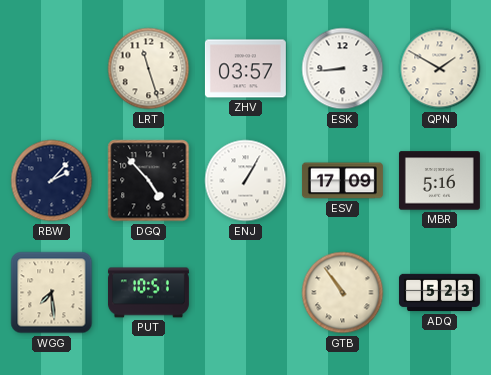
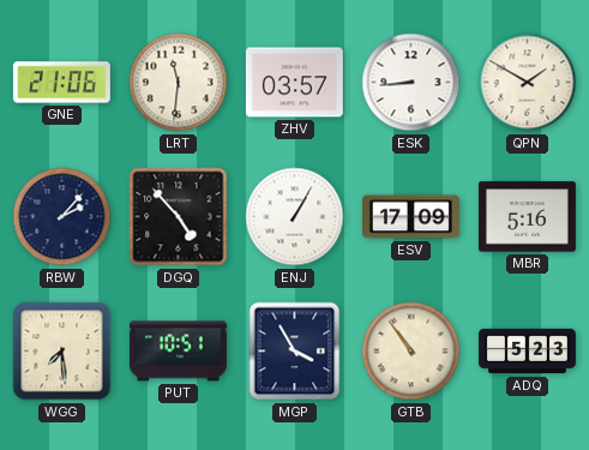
GNE: none -> 21:06 (61, 83)
LRT: 11:27 -> 11:31 (179, 83)
MGP: none -> 3:55 (295, 352)
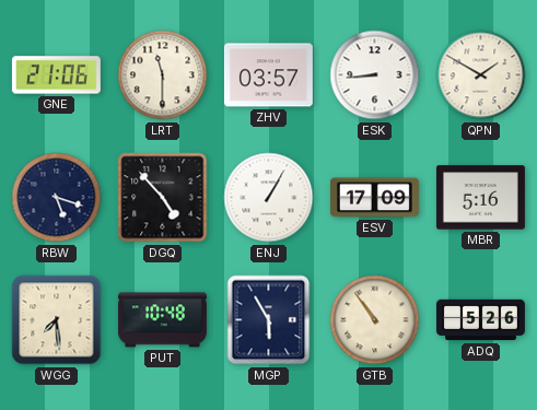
LRT: 11:31 -> 11:30 (163, 75)
RBW: 2:07 -> 5:18 (57, 198)
PUT: 10:51 -> 10:48 (162, 320)
MGP: 3:55 -> 5:55 (269, 320)
ADQ: 5:23 -> 5:26 (480, 320)
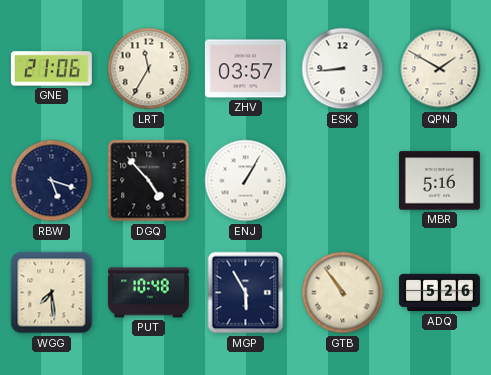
LRT: 11:30 -> 11:35 (149, 69)
ESV: 17:09 -> none (374, 198)
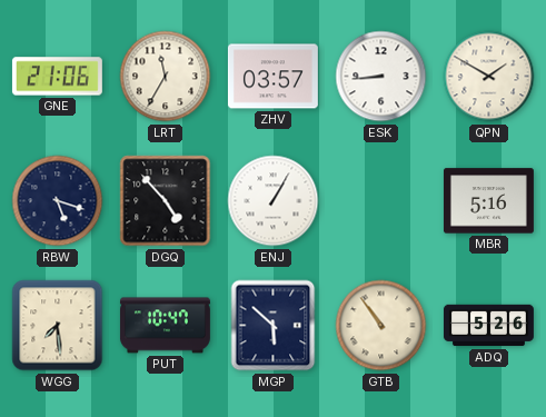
PUT: 10:48 -> 10:47 (165, 326)
MGP: 5:55 -> 5:52 (274, 326)
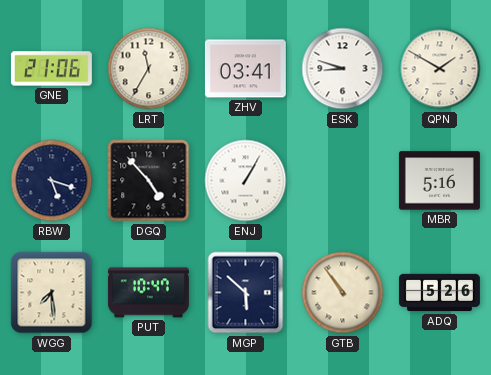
ZHV: 03:57 -> 03:41 (245, 69)
ESK: 8:44 -> 8:48 (343, 69)
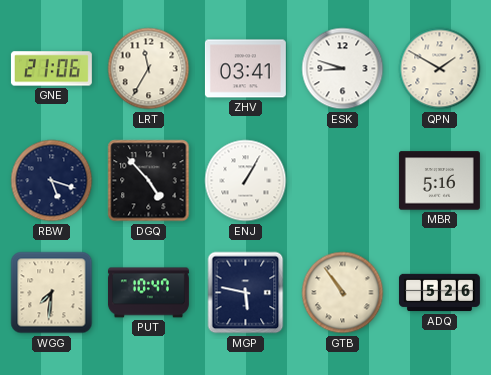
WGG: 7:29 -> 7:31 (52, 293)
MGP: 5:52 -> 5:47 (246, 293)
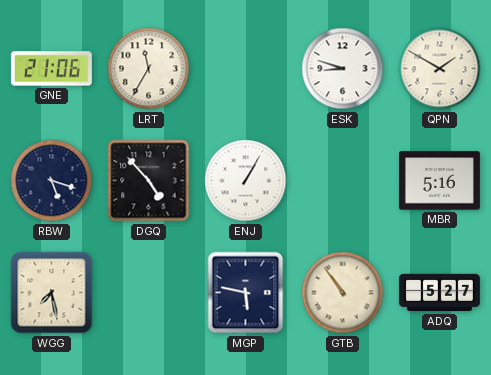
ZHV: 03:41 -> none (245, 69)
WGG: 7:31 -> 7:28 (52, 293)
PUT: 10:47 -> none (148, 293)
ADQ: 5:26 -> 5:27 (439, 293)
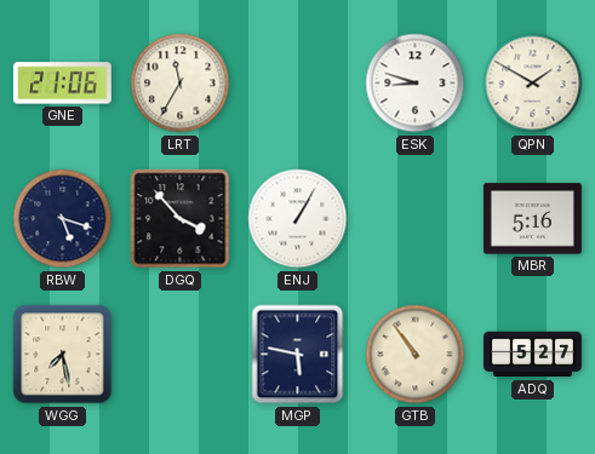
DGQ: 4:53 -> 3:53 (181, 219)
